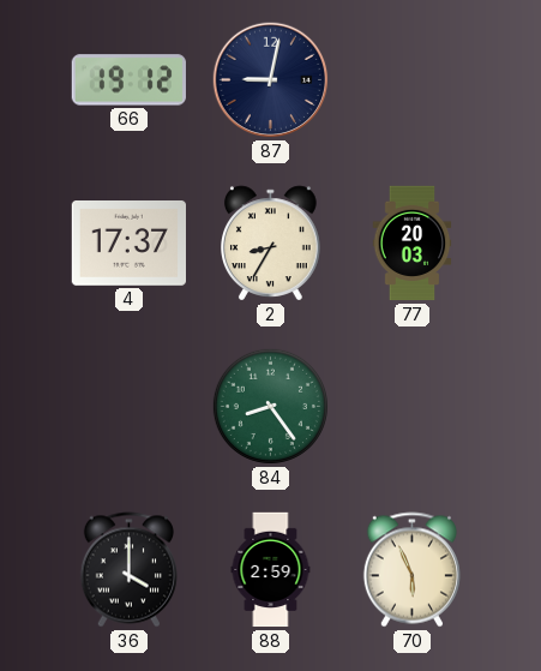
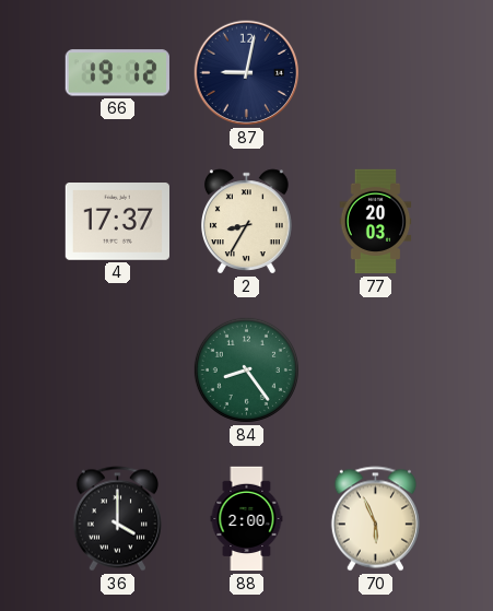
88: 2:59 -> 2:00 (247, 519)
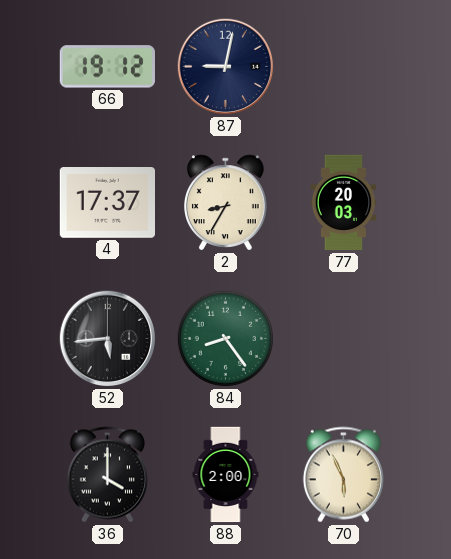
52: none -> 5:44 (108, 339)
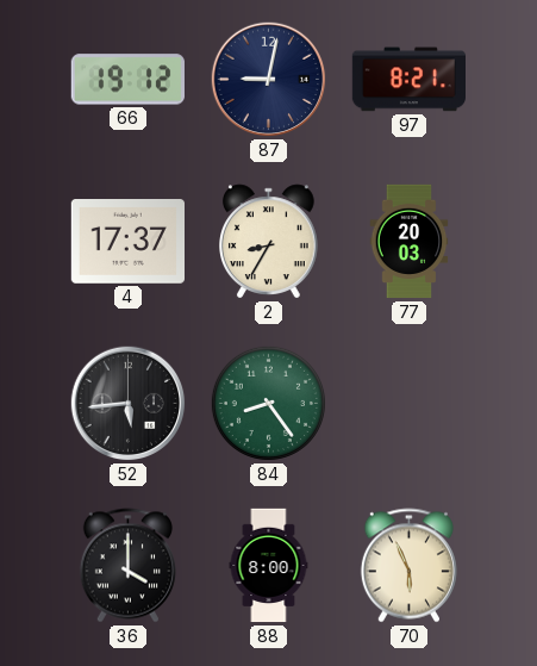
97: none -> 8:21 (408, 80)
88: 2:00 -> 8:00 (269, 566)
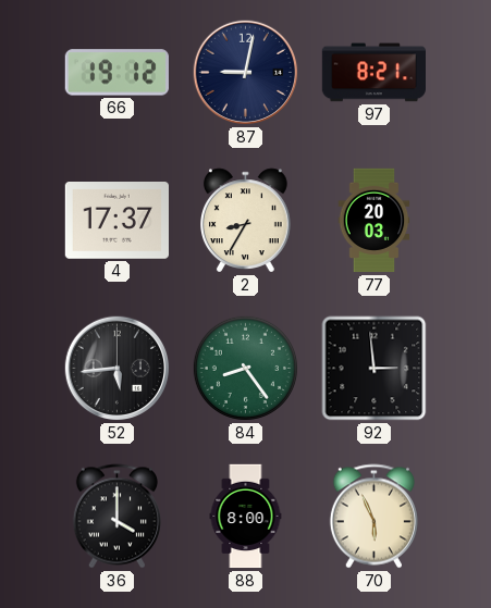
92: none -> 2:59 (375, 369)
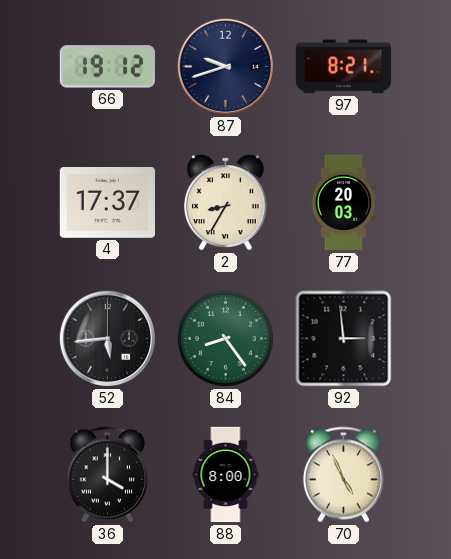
87: 9:02 -> 9:42 (226, 67)
70: 5:56 -> 4:56 (343, 475)
